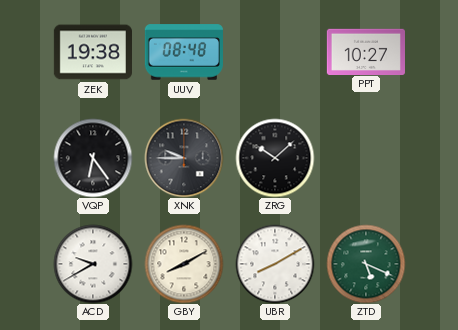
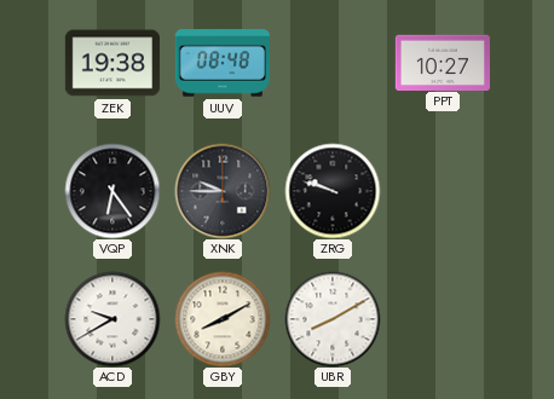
ZRG: 10:08 -> 9:48 (333, 191)
ZTD: 5:19 -> none (366, 264)
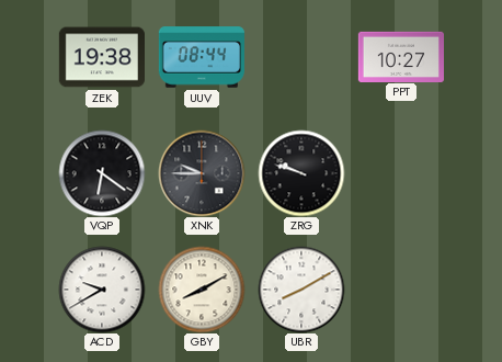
UUV: 08:48 -> 08:44 (201, 57)
VQP: 6:24 -> 6:21 (102, 173)
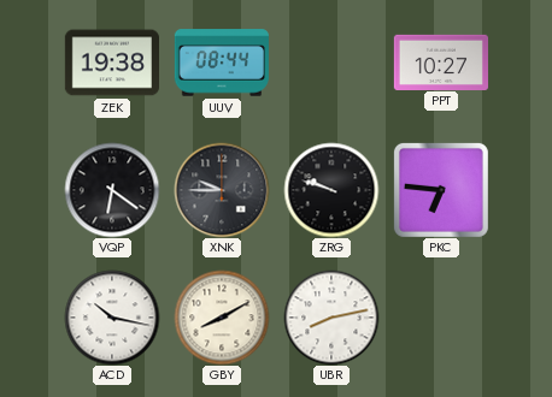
PKC: none -> 6:46 (441, 190)
ACD: 9:40 -> 10:17 (112, 318)
UBR: 8:10 -> 8:13 (331, 318)
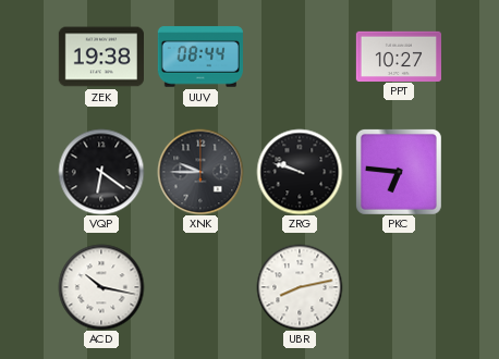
GBY: 8:10 -> none (222, 318)
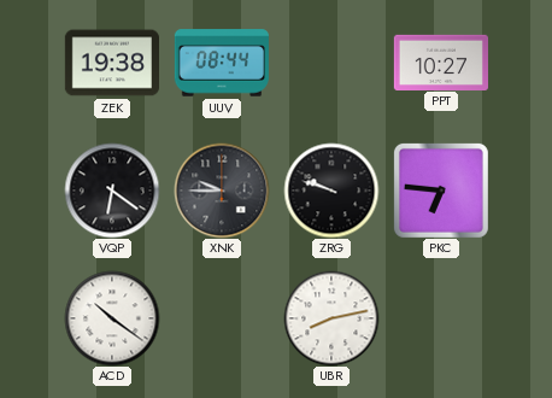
ACD: 10:17 -> 10:21 (112, 318)
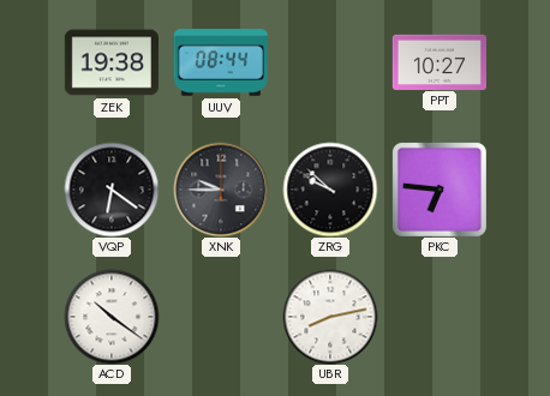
ZRG: 9:48 -> 9:52 (330, 190)
